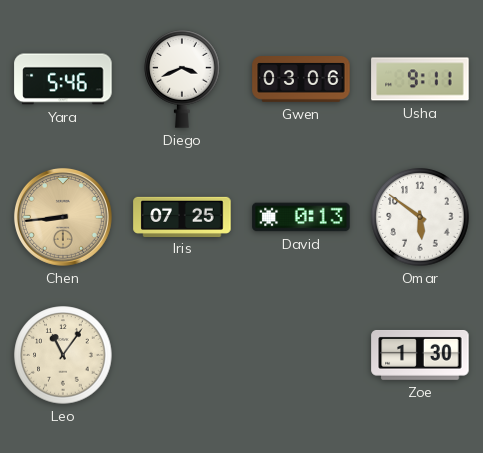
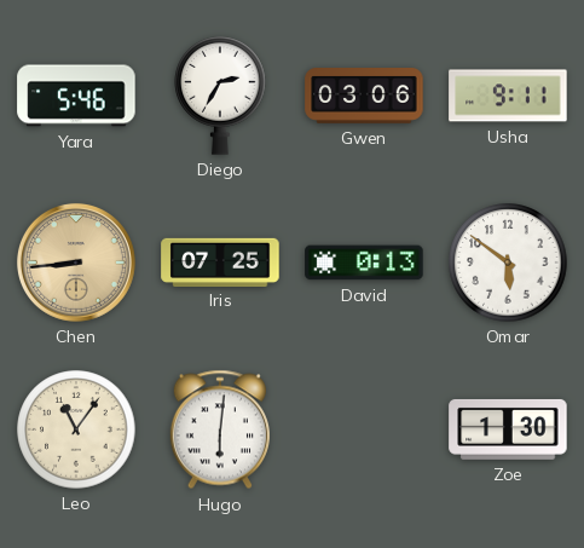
Diego: 3:41 -> 2:35 (220, 96)
Hugo: none -> 6:01 (220, 429)
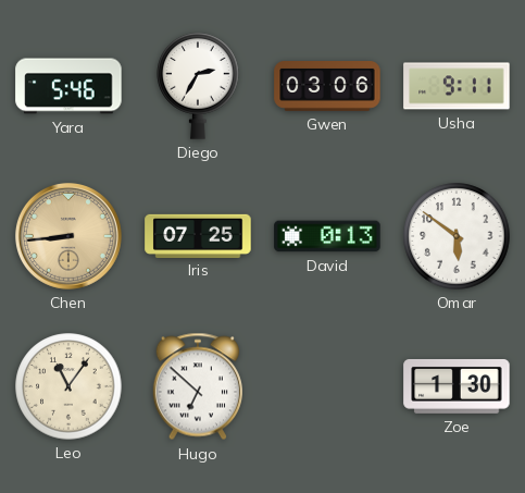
Hugo: 6:01 -> 6:52 (198, 386)
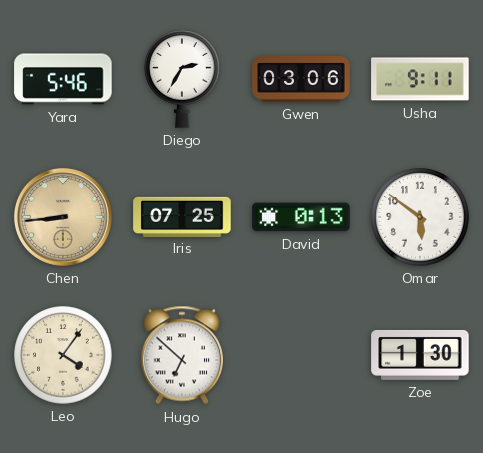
Leo: 11:06 -> 4:06 (63, 355)
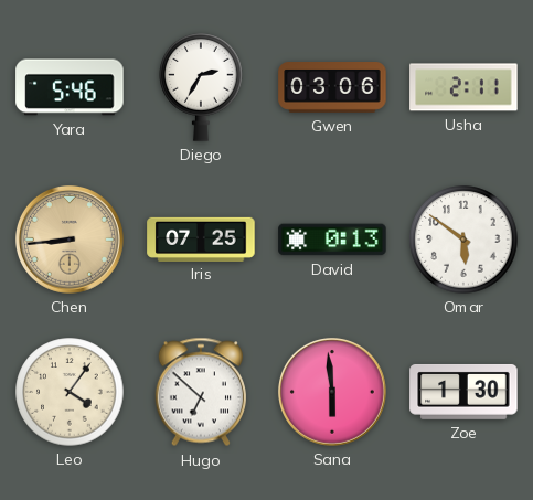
Usha: 9:11 -> 2:11 (463, 87)
Sana: none -> 5:59 (332, 392)
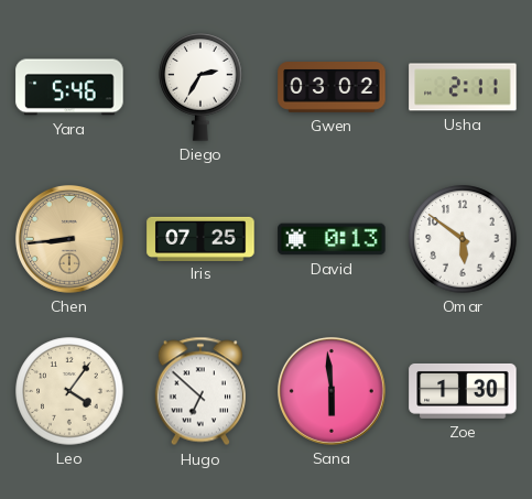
Gwen: 03:06 -> 03:02 (332, 88)
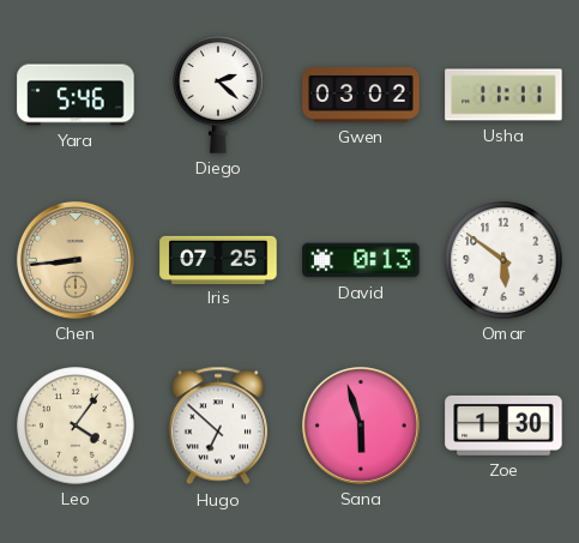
Diego: 2:35 -> 2:22 (218, 95)
Usha: 2:11 -> 11:11 (503, 95)
Sana: 5:59 -> 5:57 (361, 426)
